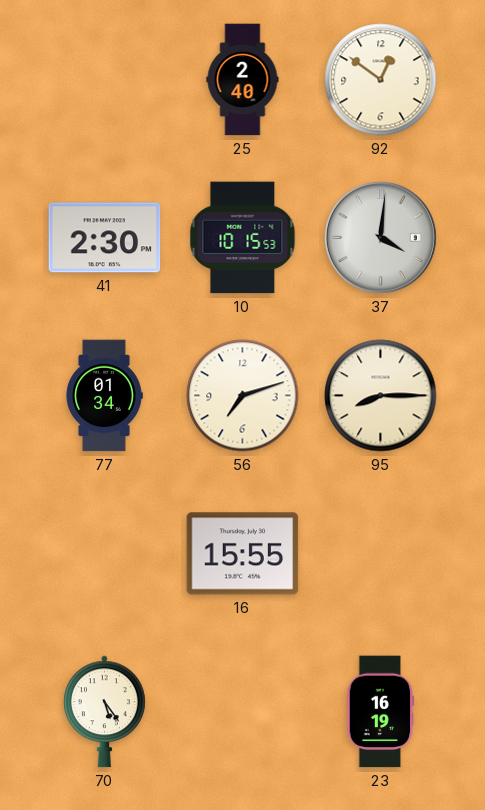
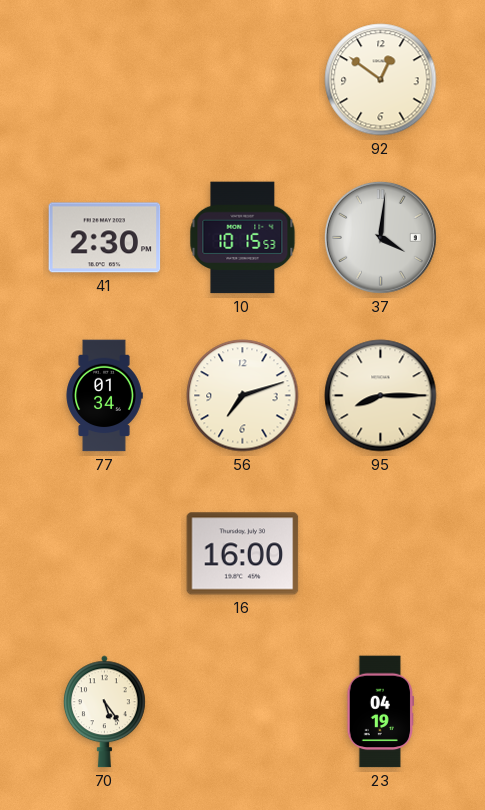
25: 2:40 -> none (243, 80)
16: 15:55 -> 16:00 (243, 554)
23: 16:19 -> 04:19 (381, 712)
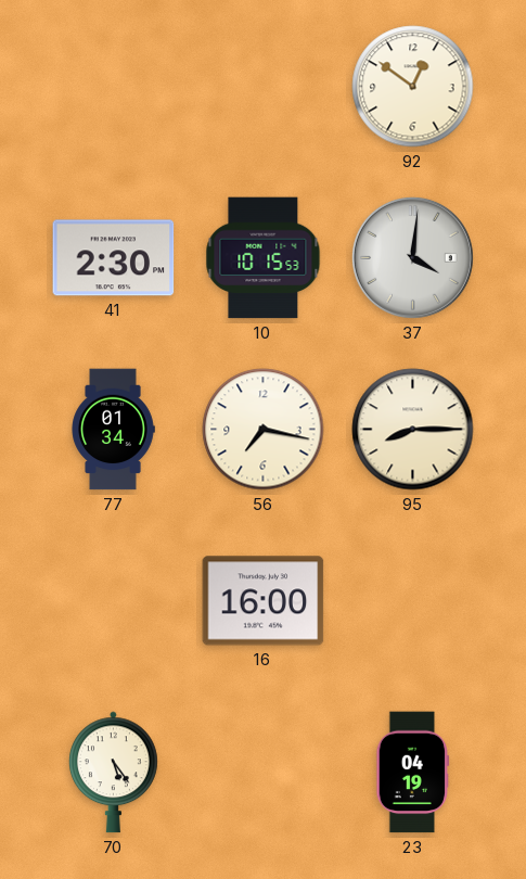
56: 7:12 -> 7:17 (264, 430)
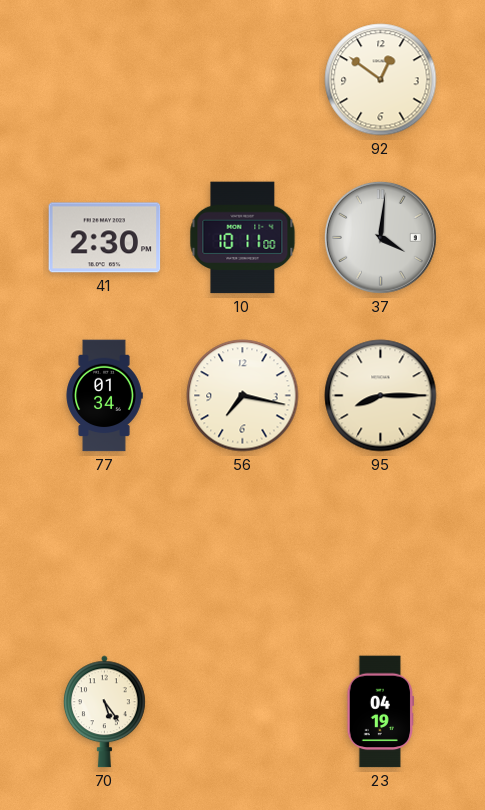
10: 10:15 -> 10:11 (243, 238)
16: 16:00 -> none (264, 601)
